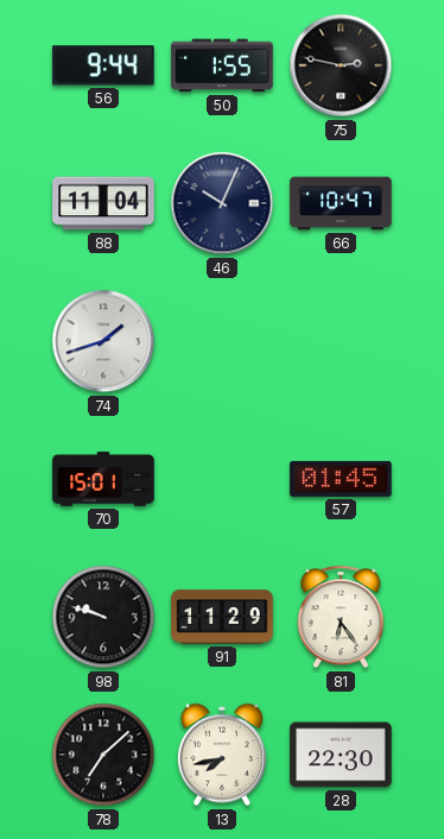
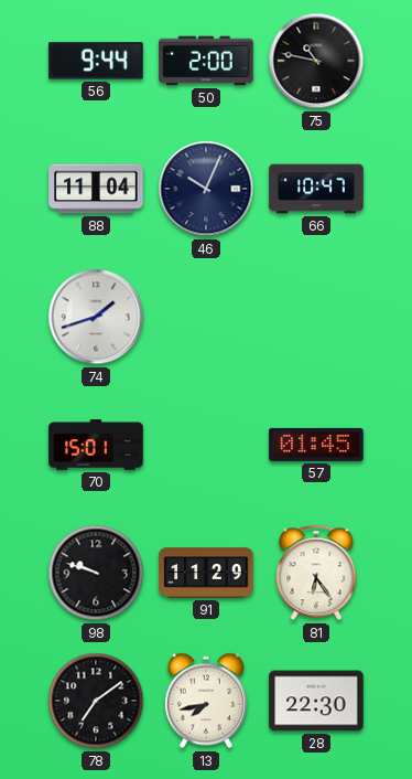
50: 1:55 -> 2:00 (206, 61)
75: 2:47 -> 10:47 (316, 61)
78: 7:08 -> 7:09 (96, 701)
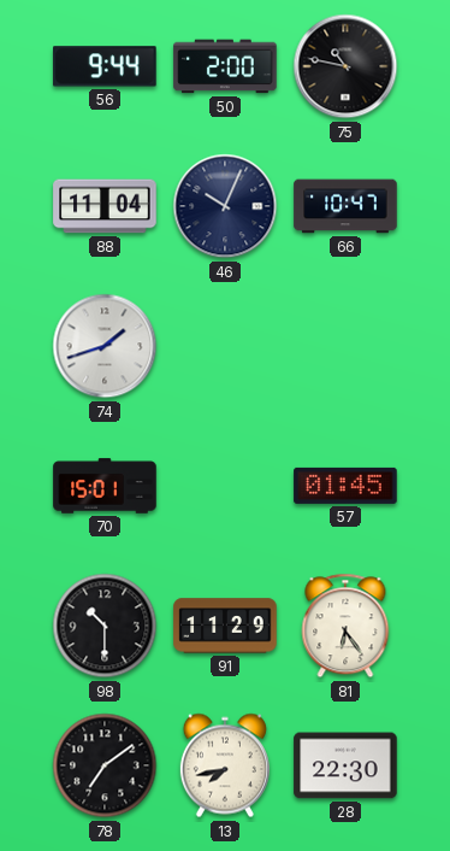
98: 9:48 -> 10:30 (105, 626)
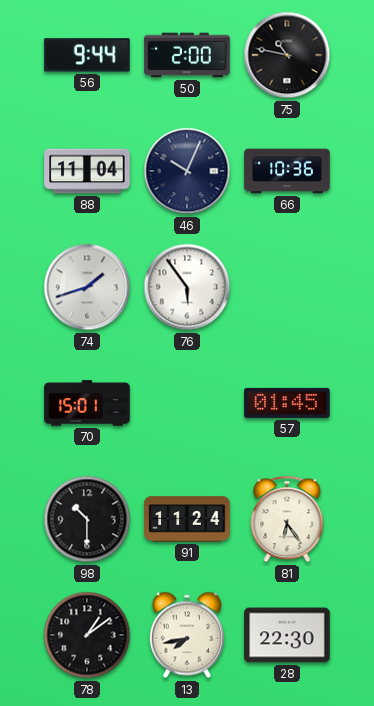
66: 10:47 -> 10:36 (287, 171)
76: none -> 5:54 (187, 287)
91: 11:29 -> 11:24 (187, 519)
78: 7:09 -> 1:09 (87, 635)
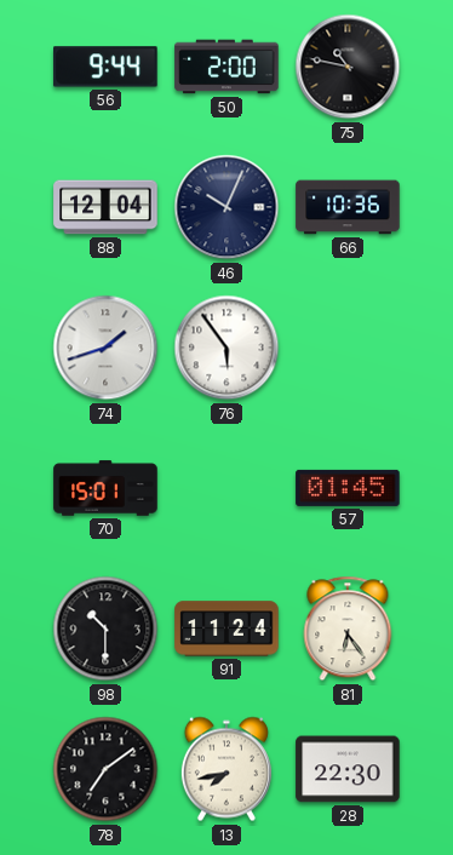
88: 11:04 -> 12:04 (105, 207)
78: 1:09 -> 7:09 (105, 769)
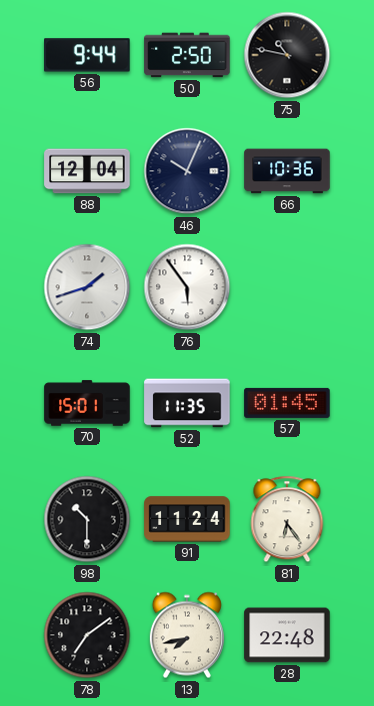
50: 2:00 -> 2:50 (187, 55)
52: none -> 11:35 (187, 403)
28: 22:30 -> 22:48 (287, 635)
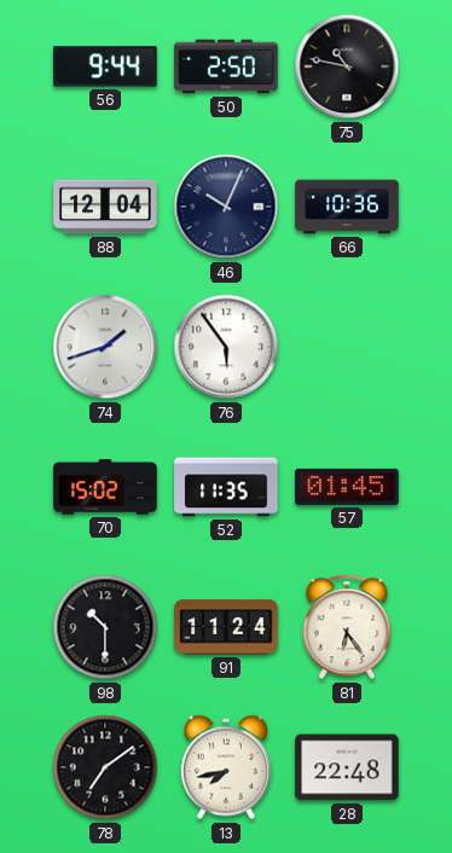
70: 15:01 -> 15:02 (105, 487)
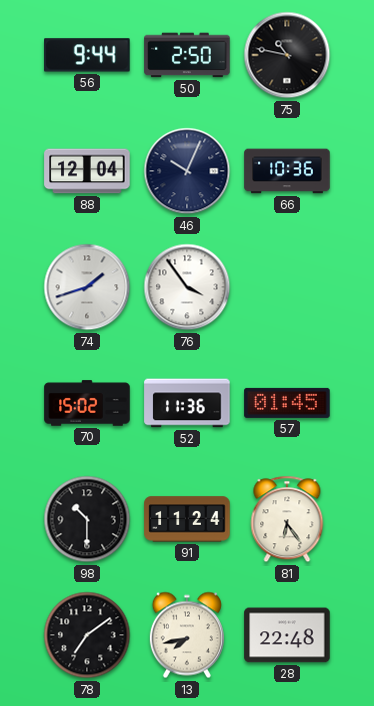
76: 5:54 -> 3:54 (187, 287)
52: 11:35 -> 11:36 (187, 403)
